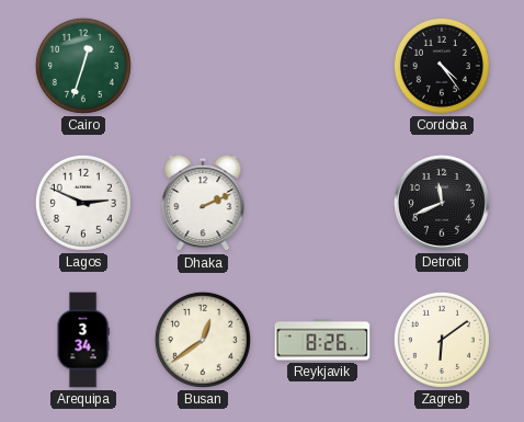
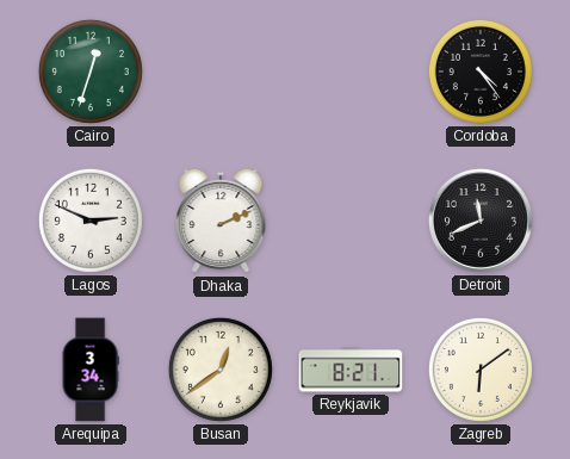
Reykjavik: 8:26 -> 8:21 (351, 370)
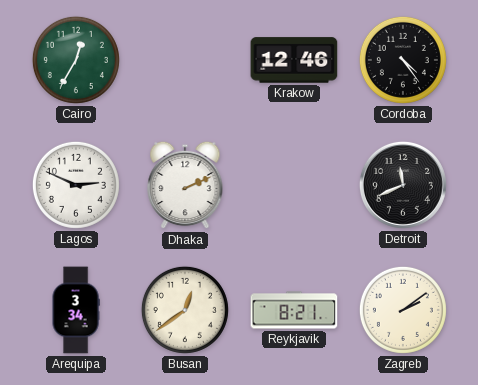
Cairo: 12:33 -> 12:35 (76, 60)
Krakow: none -> 12:46 (294, 60)
Zagreb: 6:09 -> 2:09 (403, 310)
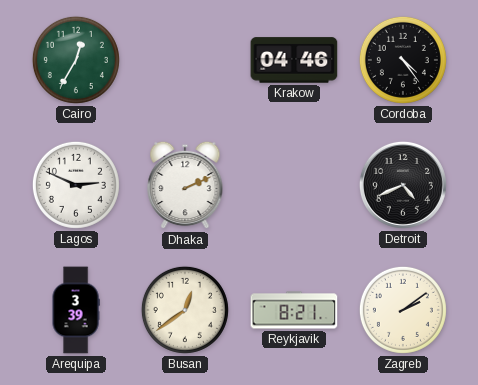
Krakow: 12:46 -> 04:46 (294, 60)
Detroit: 11:41 -> 4:41 (403, 185)
Arequipa: 3:34 -> 3:39 (76, 310)
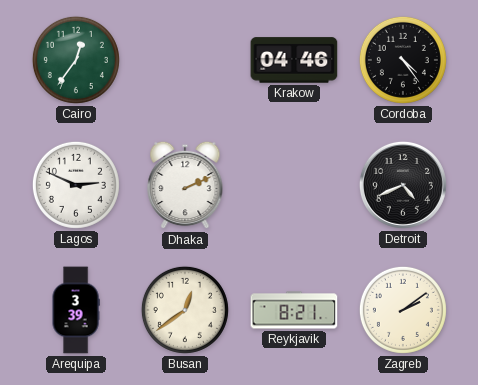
Cairo: 12:35 -> 12:36 (76, 60)
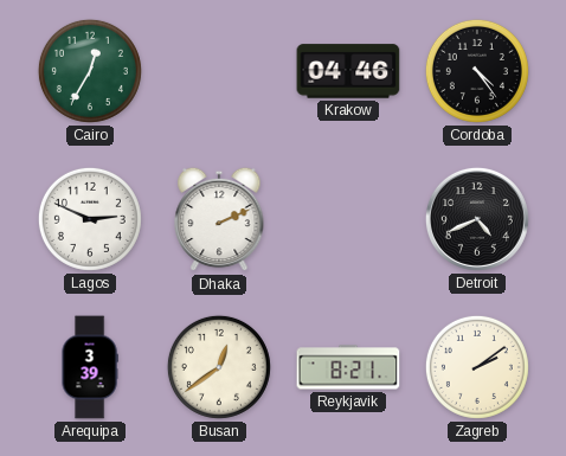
Cairo: 12:36 -> 12:35 (90, 71)
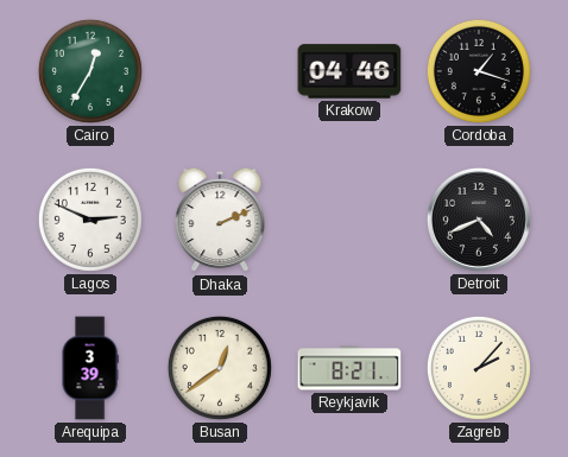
Cordoba: 4:24 -> 1:18 (479, 71)
Zagreb: 2:09 -> 2:07 (479, 368)
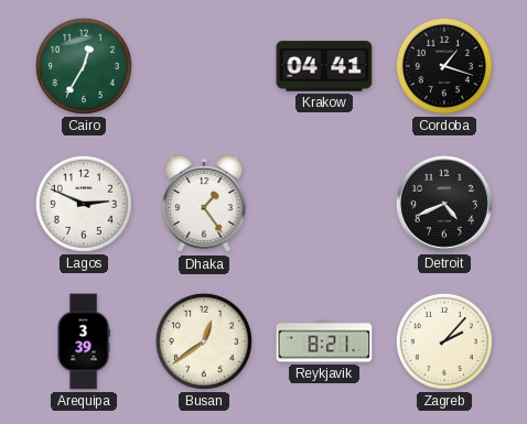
Krakow: 04:46 -> 04:41 (324, 66)
Dhaka: 2:11 -> 1:24 (204, 204)
